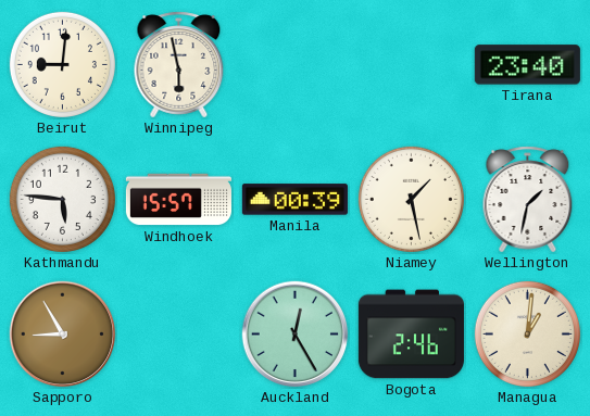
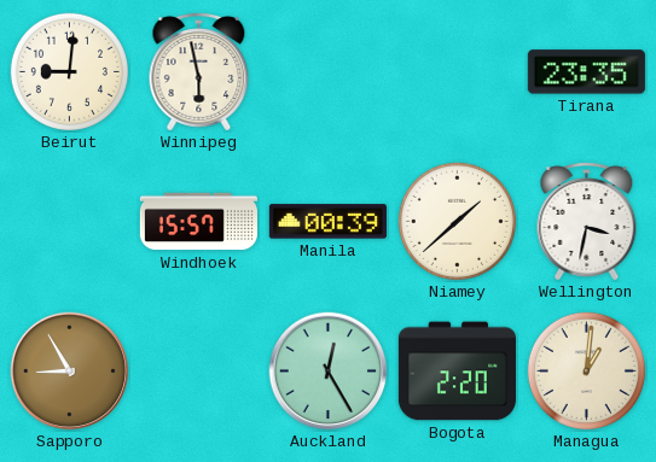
Tirana: 23:40 -> 23:35 (586, 72)
Kathmandu: 5:46 -> none (62, 199)
Niamey: 1:28 -> 1:38 (457, 221)
Wellington: 1:32 -> 3:32 (587, 222)
Bogota: 2:46 -> 2:20 (457, 372)
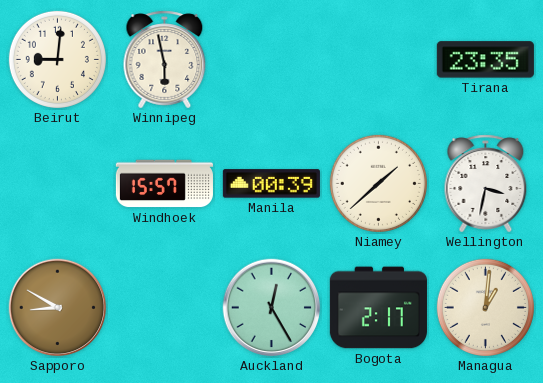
Sapporo: 8:55 -> 8:50 (58, 308)
Bogota: 2:20 -> 2:17 (378, 308)
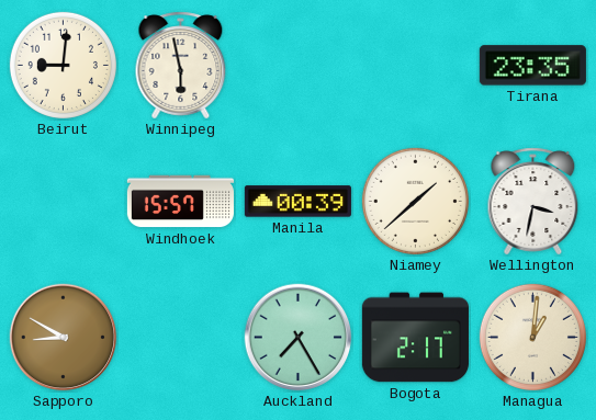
Auckland: 12:25 -> 7:25 (299, 338)
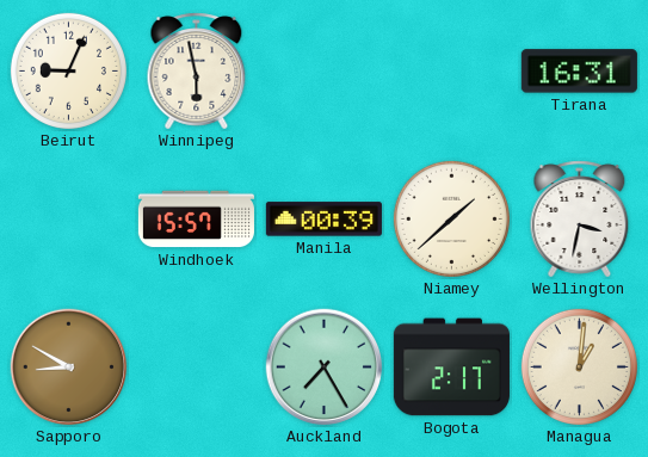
Beirut: 9:01 -> 9:04 (68, 70)
Tirana: 23:35 -> 16:31 (579, 72)
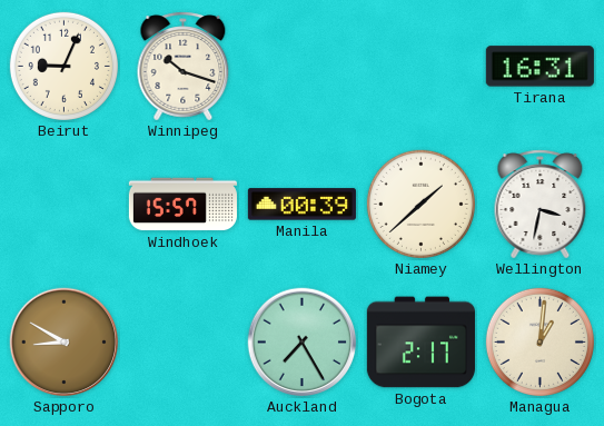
Winnipeg: 5:58 -> 10:18 (184, 67)
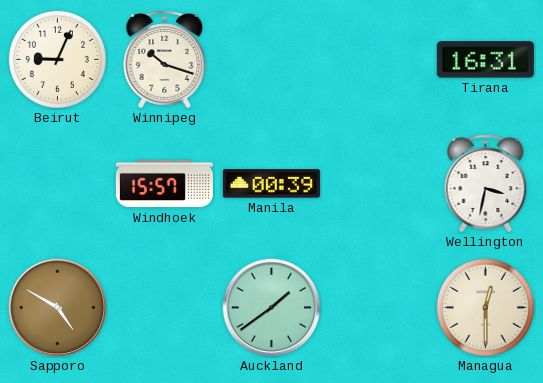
Niamey: 1:38 -> none (420, 204)
Sapporo: 8:50 -> 4:50 (58, 308)
Auckland: 7:25 -> 1:39 (272, 308)
Bogota: 2:17 -> none (420, 343)
Managua: 1:01 -> 12:30 (485, 307)
